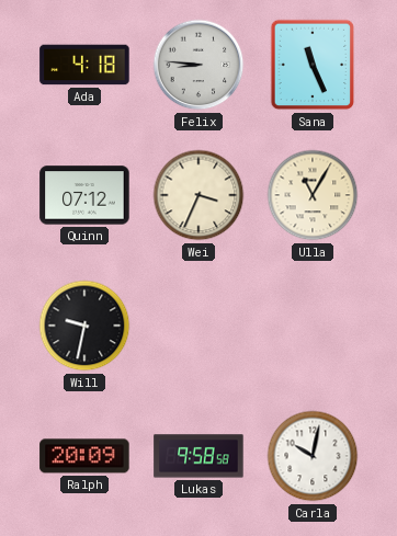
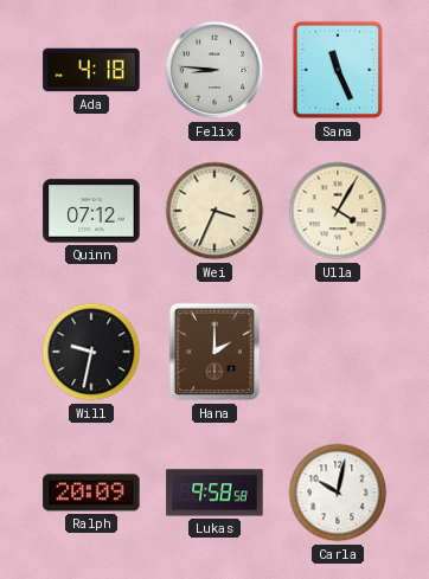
Ulla: 11:05 -> 4:05 (338, 211)
Hana: none -> 2:00 (214, 352)
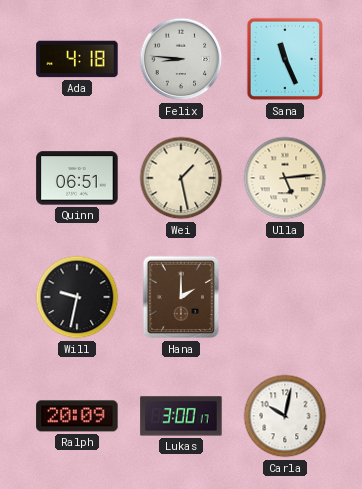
Quinn: 07:12 -> 06:51 (77, 178)
Wei: 3:34 -> 1:28 (181, 178)
Ulla: 4:05 -> 5:14 (285, 178)
Lukas: 9:58 -> 3:00 (181, 416)
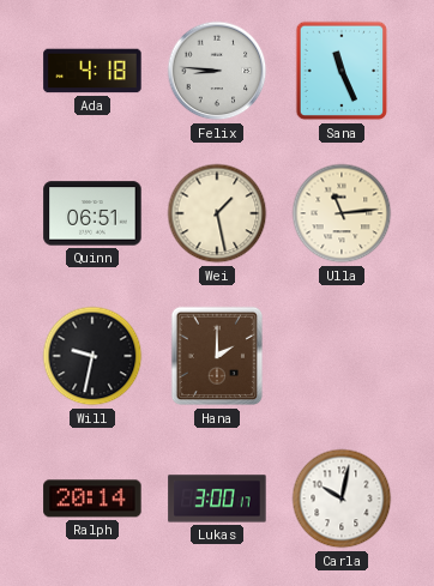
Ulla: 5:14 -> 11:14 (342, 213)
Ralph: 20:09 -> 20:14 (92, 499)
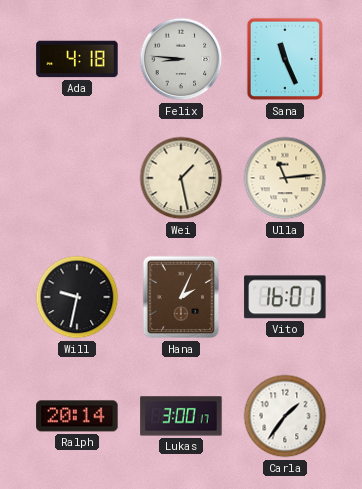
Quinn: 06:51 -> none (92, 213)
Hana: 2:00 -> 2:04 (181, 297)
Vito: none -> 16:01 (285, 297)
Carla: 10:02 -> 1:36 (285, 416)
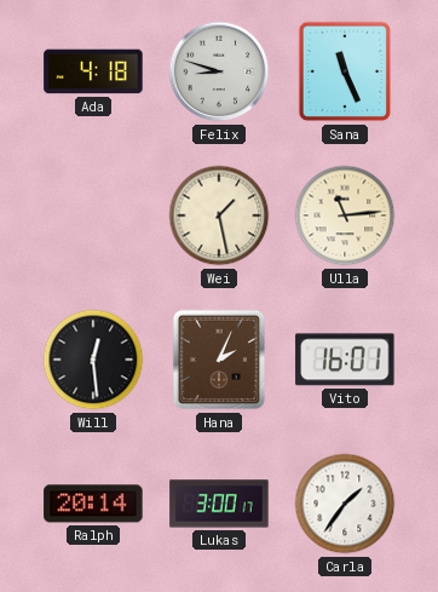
Felix: 8:46 -> 8:48 (219, 71)
Will: 9:32 -> 12:29 (93, 360)
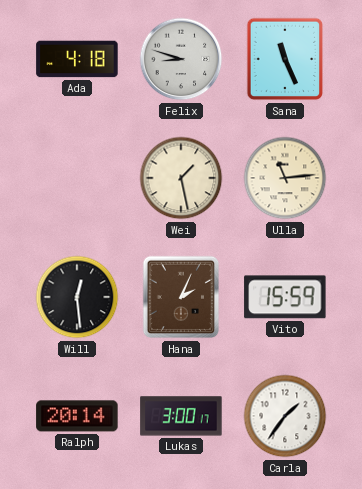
Vito: 16:01 -> 15:59 (285, 297)
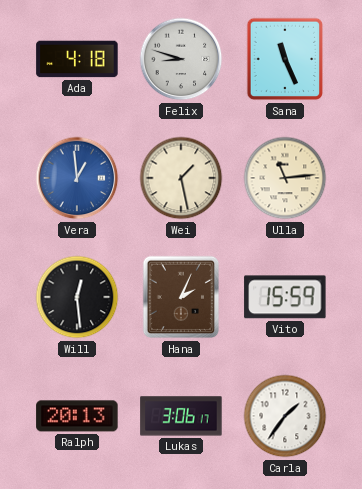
Vera: none -> 12:59 (77, 178)
Ralph: 20:14 -> 20:13 (77, 416)
Lukas: 3:00 -> 3:06 (181, 416)
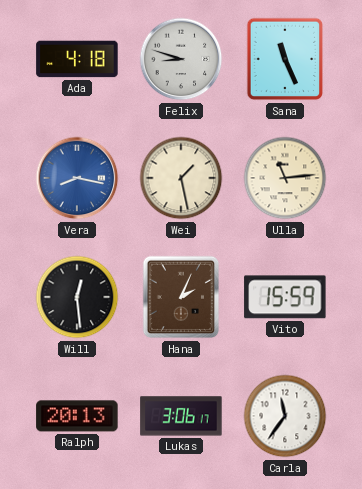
Vera: 12:59 -> 8:17 (77, 178)
Carla: 1:36 -> 11:36 (285, 416)
